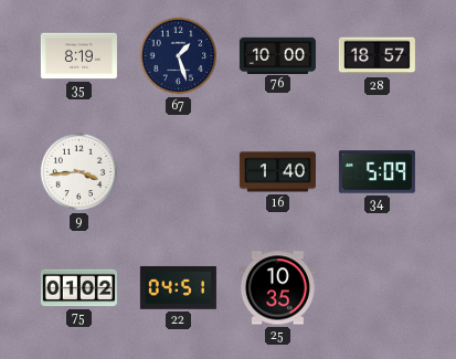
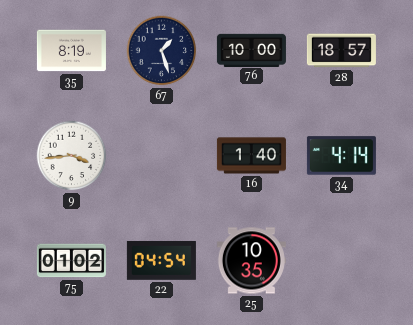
34: 5:09 -> 4:14 (341, 156)
22: 04:51 -> 04:54 (161, 260)
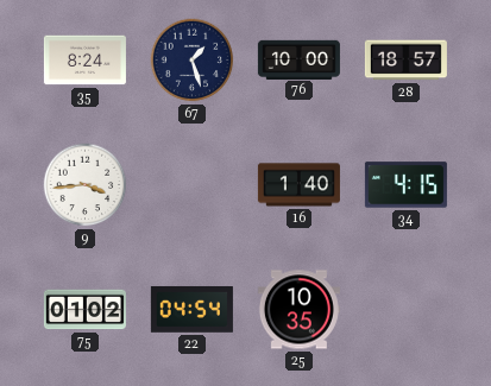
35: 8:19 -> 8:24 (84, 61)
34: 4:14 -> 4:15 (405, 185)
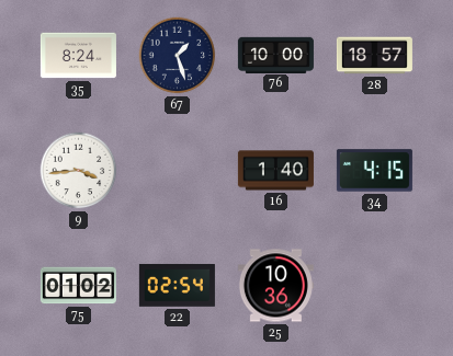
22: 04:54 -> 02:54 (177, 285)
25: 10:35 -> 10:36 (275, 286)
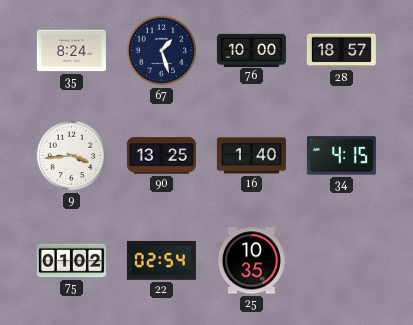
90: none -> 13:25 (161, 156)
25: 10:36 -> 10:35 (251, 261)
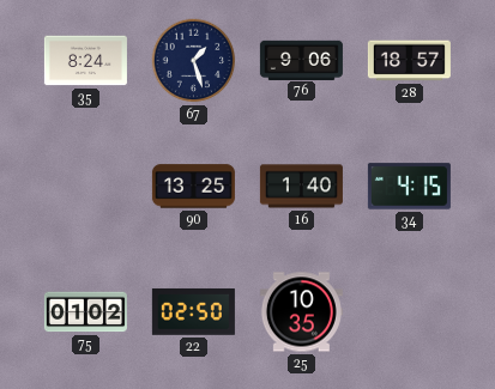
76: 10:00 -> 9:06 (301, 60)
9: 3:44 -> none (72, 156)
22: 02:54 -> 02:50 (193, 311)
